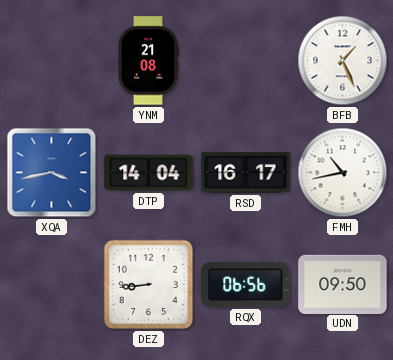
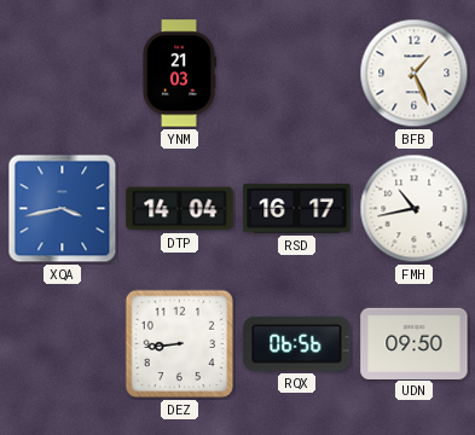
YNM: 21:08 -> 21:03 (180, 74)
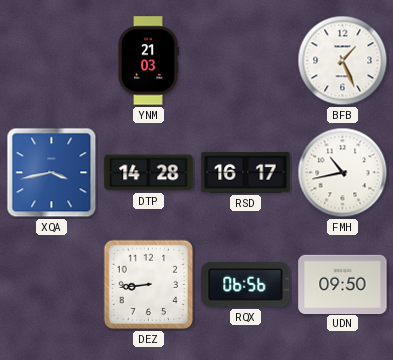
DTP: 14:04 -> 14:28 (149, 173)
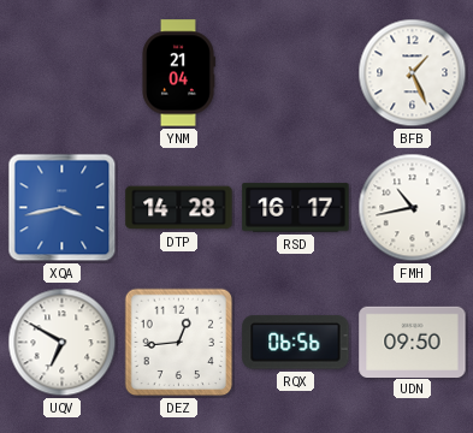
YNM: 21:03 -> 21:04 (179, 73)
UQV: none -> 6:50 (63, 343)
DEZ: 8:44 -> 12:44 (179, 343)
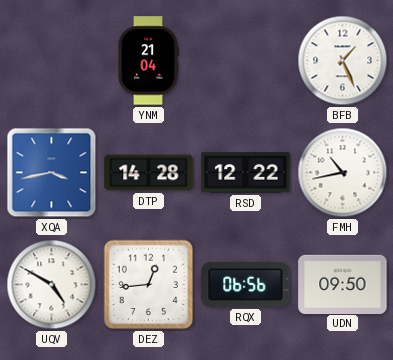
RSD: 16:17 -> 12:22 (246, 173)
UQV: 6:50 -> 4:50 (52, 285)
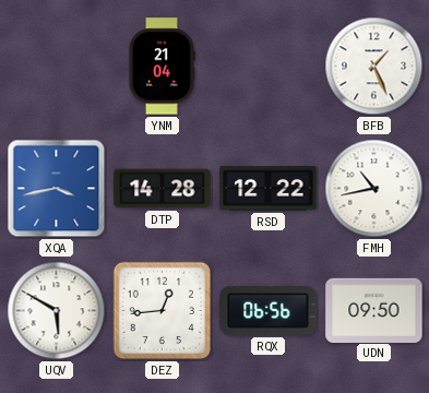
UQV: 4:50 -> 5:50 (57, 311)
